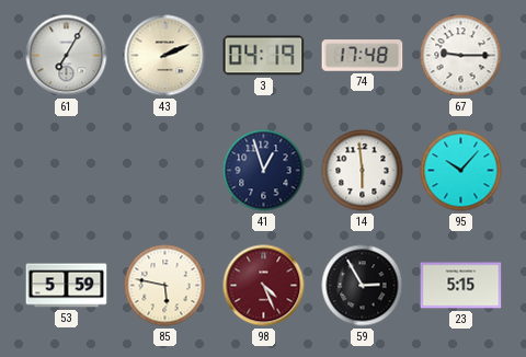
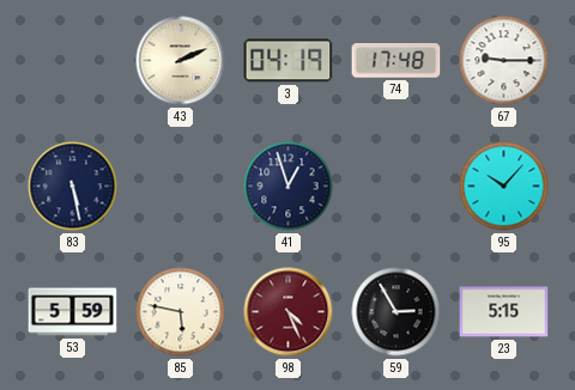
61: 7:05 -> none (67, 56)
83: none -> 5:28 (73, 187)
14: 5:59 -> none (363, 171)
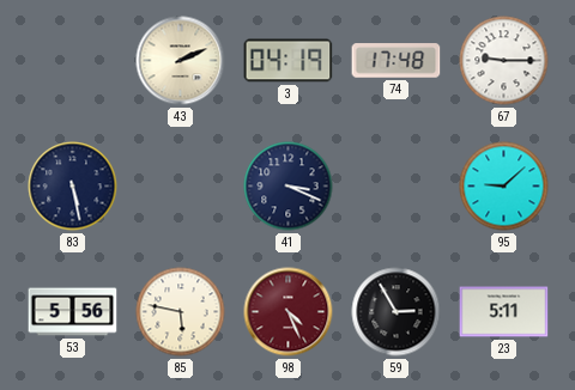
41: 12:57 -> 3:19 (289, 187)
95: 10:07 -> 9:08 (504, 187)
53: 5:59 -> 5:56 (73, 312)
23: 5:15 -> 5:11 (504, 312)
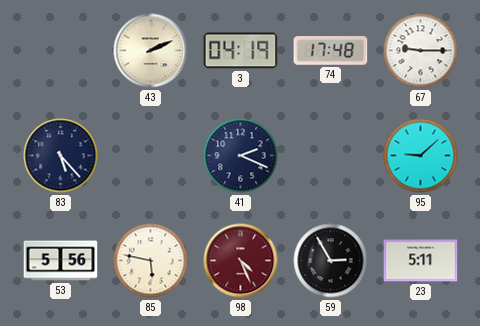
83: 5:28 -> 5:23 (61, 156)
41: 3:19 -> 2:19 (241, 156)
